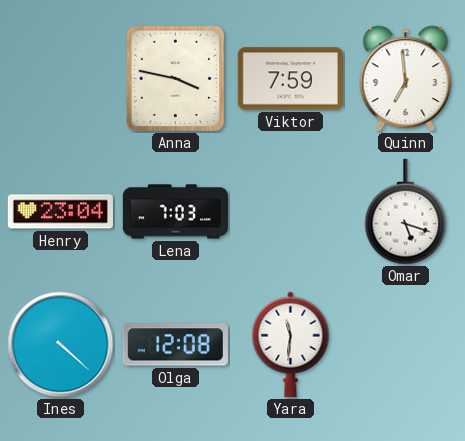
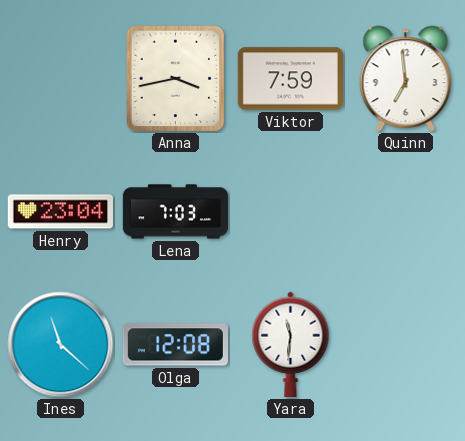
Anna: 3:47 -> 3:43 (176, 79)
Omar: 5:18 -> none (406, 212)
Ines: 4:22 -> 11:22 (61, 345)
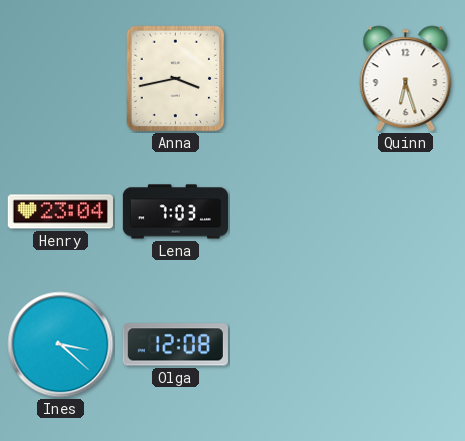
Viktor: 7:59 -> none (290, 79)
Quinn: 6:59 -> 6:27 (406, 79)
Ines: 11:22 -> 3:22 (61, 345)
Yara: 11:31 -> none (291, 344)
